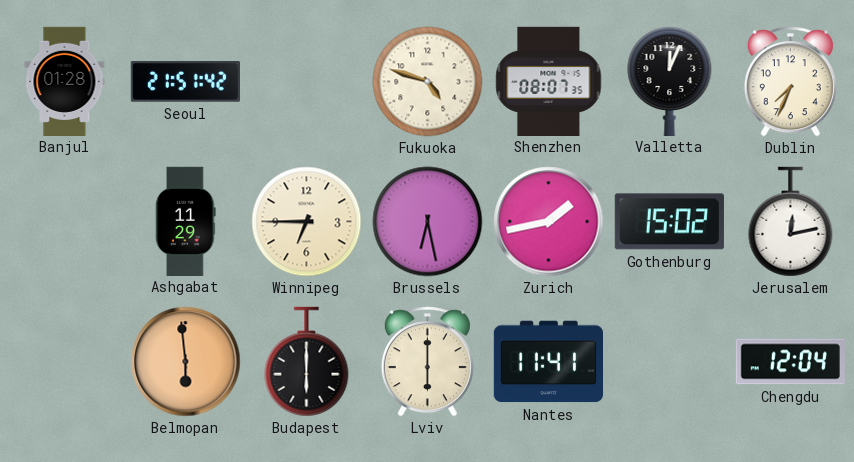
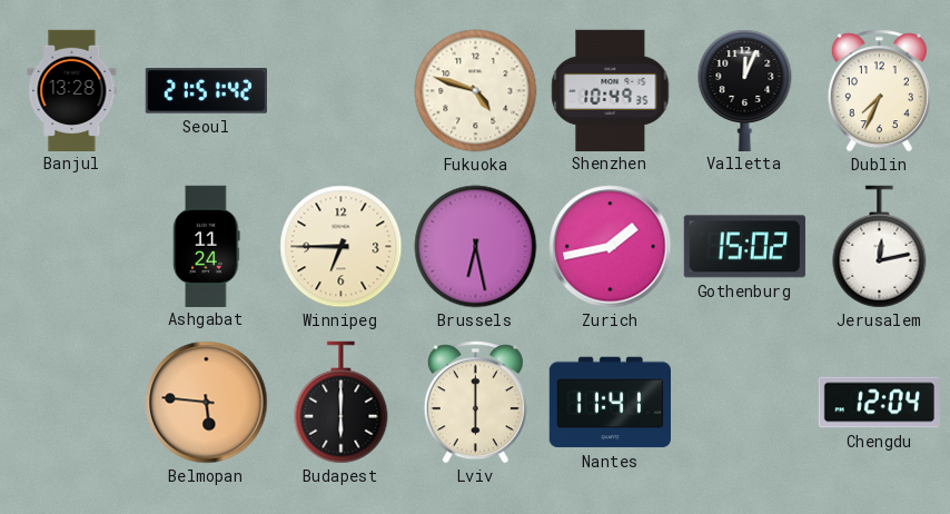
Banjul: 01:28 -> 13:28 (72, 90)
Shenzhen: 08:07 -> 10:49 (611, 90)
Ashgabat: 11:29 -> 11:24 (207, 246)
Belmopan: 5:59 -> 5:46 (207, 403)
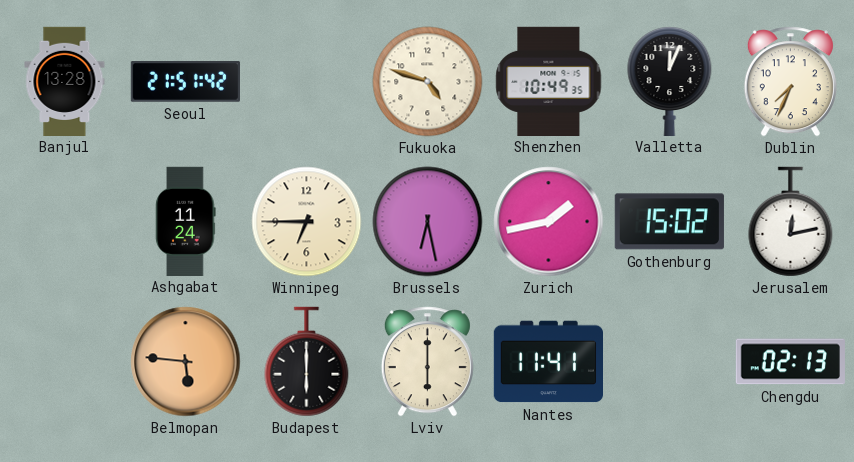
Chengdu: 12:04 -> 02:13 (790, 362)
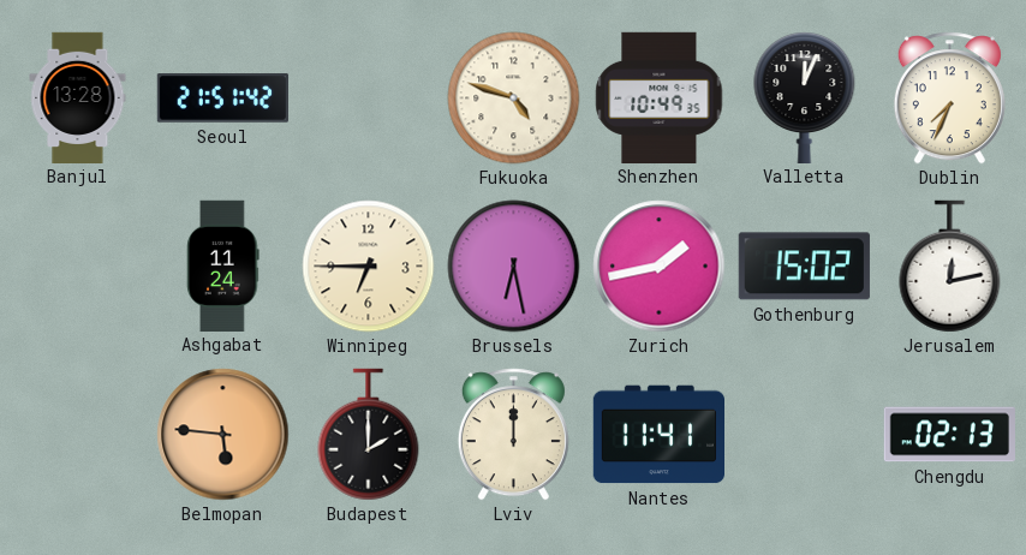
Budapest: 6:00 -> 2:00 (369, 435)
Lviv: 6:00 -> 12:00 (513, 435)
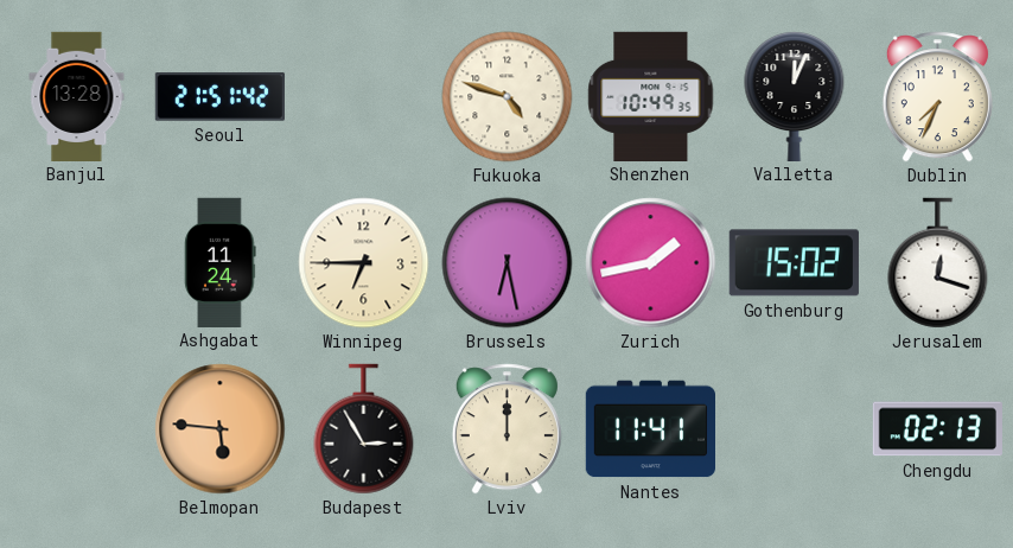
Jerusalem: 12:13 -> 12:18 (938, 263)
Budapest: 2:00 -> 2:55 (364, 429)
